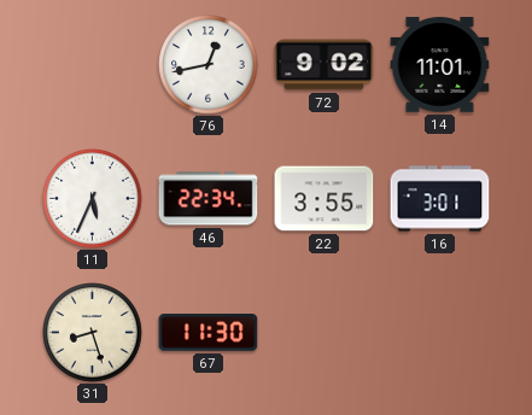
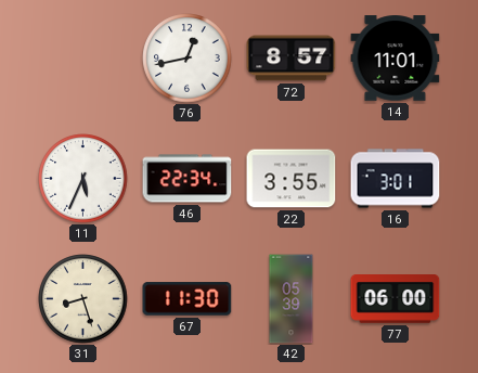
72: 9:02 -> 8:57 (292, 59)
42: none -> 05:39 (292, 299)
77: none -> 06:00 (396, 299)
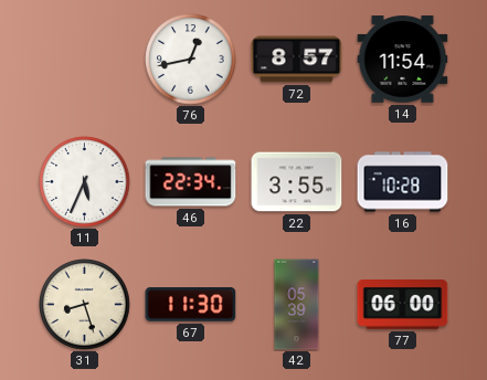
14: 11:01 -> 11:54 (403, 60)
16: 3:01 -> 10:28 (403, 182)
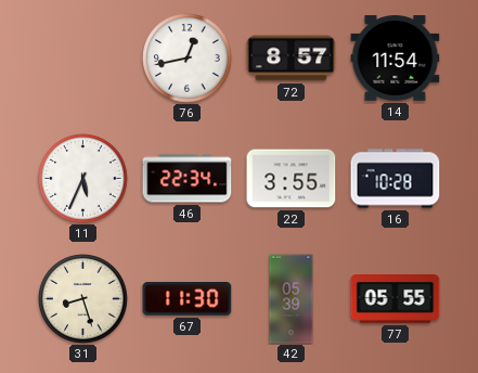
77: 06:00 -> 05:55 (396, 299)
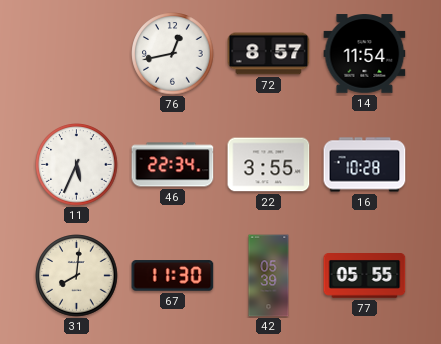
31: 8:27 -> 8:01 (77, 276)
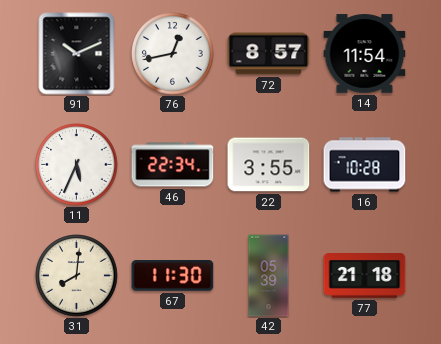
91: none -> 10:11 (77, 54)
77: 05:55 -> 21:18 (365, 276)
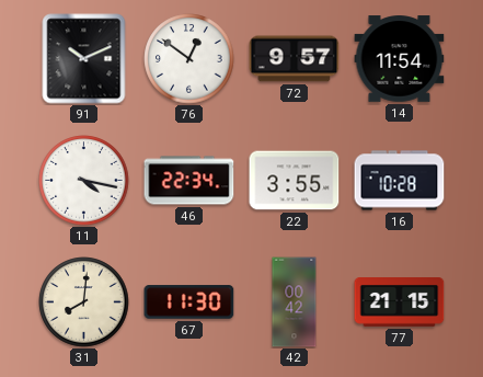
76: 12:43 -> 12:51 (189, 59)
72: 8:57 -> 9:57 (295, 59)
11: 5:34 -> 4:17 (84, 181)
42: 05:39 -> 00:42 (295, 302)
77: 21:18 -> 21:15 (400, 302)
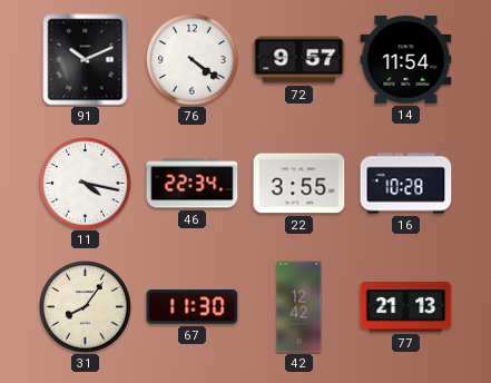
76: 12:51 -> 4:21 (193, 60)
31: 8:01 -> 8:06 (86, 307)
42: 00:42 -> 12:42 (299, 307)
77: 21:15 -> 21:13 (406, 307)
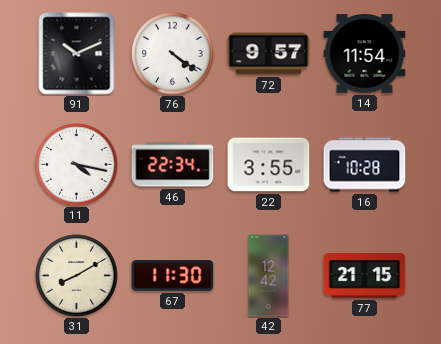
31: 8:06 -> 8:10 (77, 276)
77: 21:13 -> 21:15 (365, 276)
